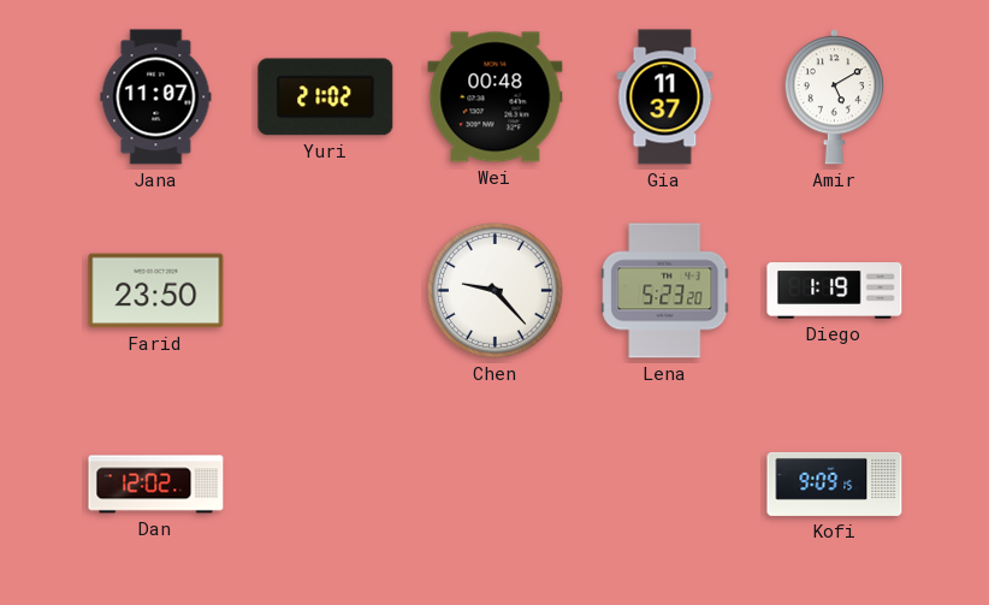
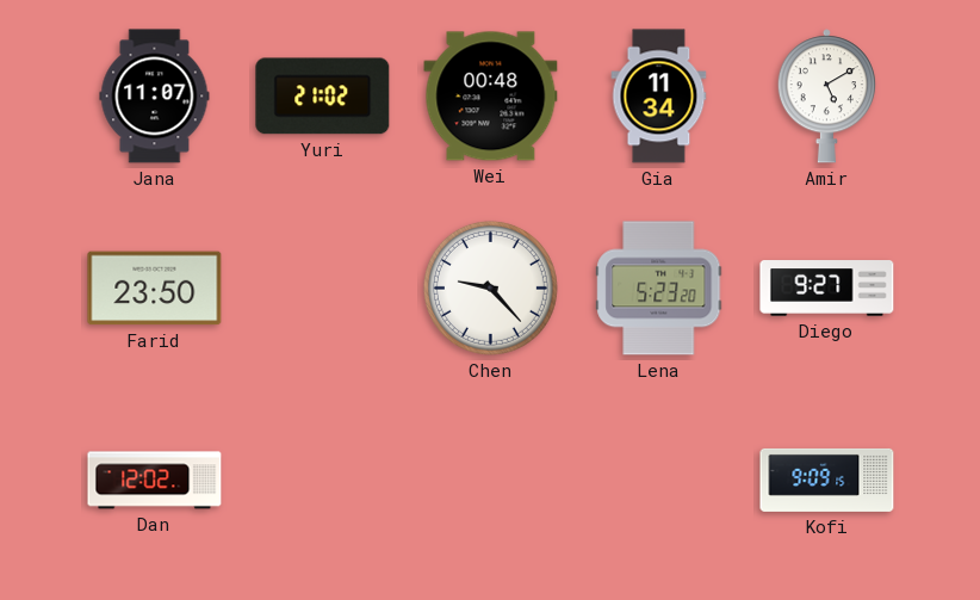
Gia: 11:37 -> 11:34 (659, 97)
Diego: 1:19 -> 9:27 (827, 289)
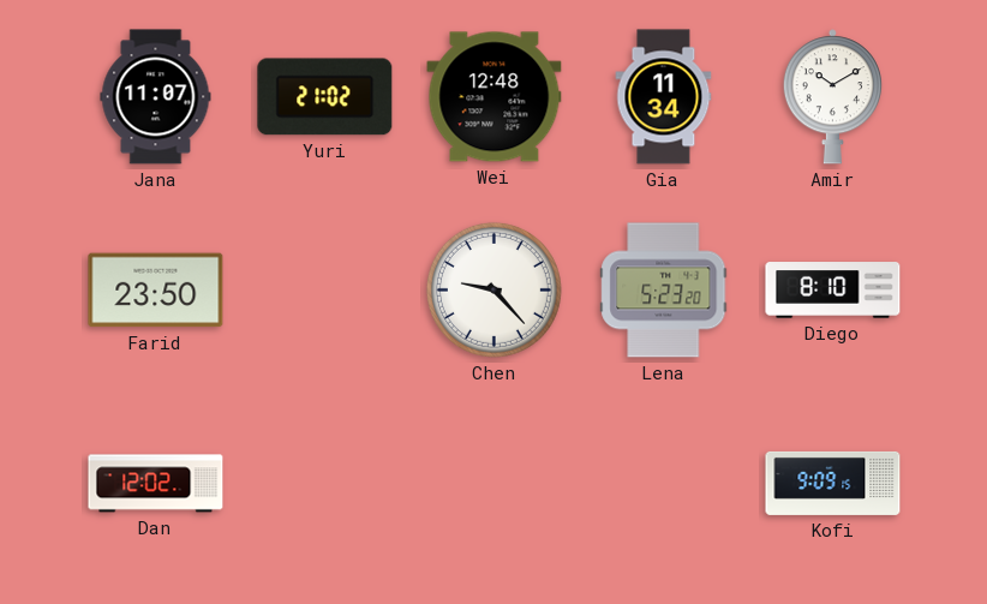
Wei: 00:48 -> 12:48 (495, 97)
Amir: 5:10 -> 10:10 (832, 97)
Diego: 9:27 -> 8:10 (833, 291)
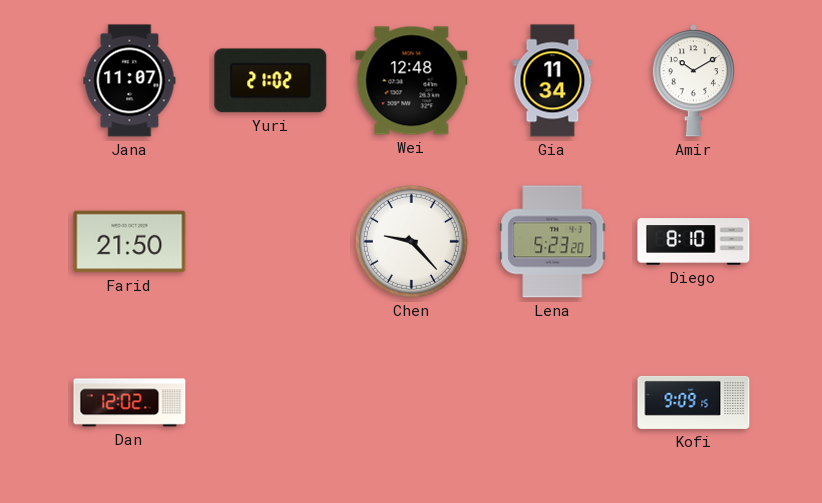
Farid: 23:50 -> 21:50 (130, 242)
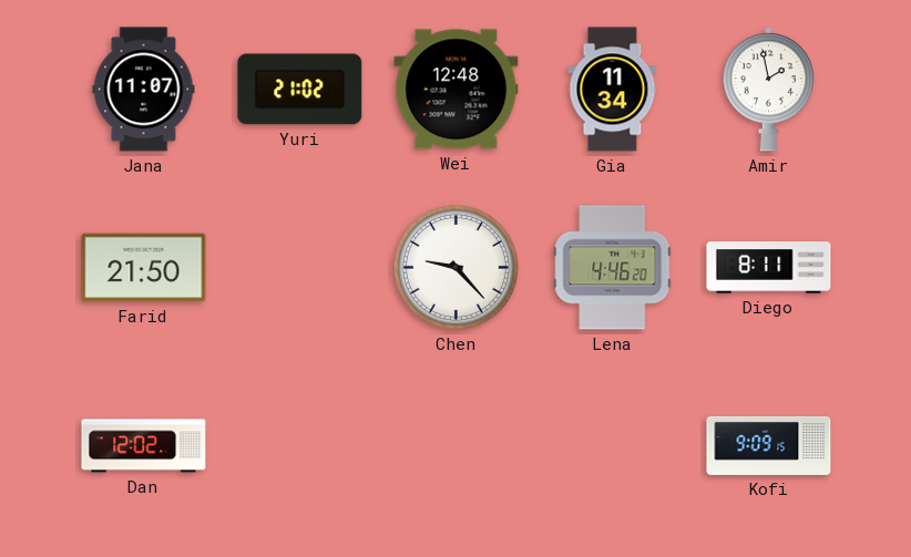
Amir: 10:10 -> 1:58 (768, 90)
Lena: 5:23 -> 4:46 (613, 268)
Diego: 8:10 -> 8:11 (769, 268)
